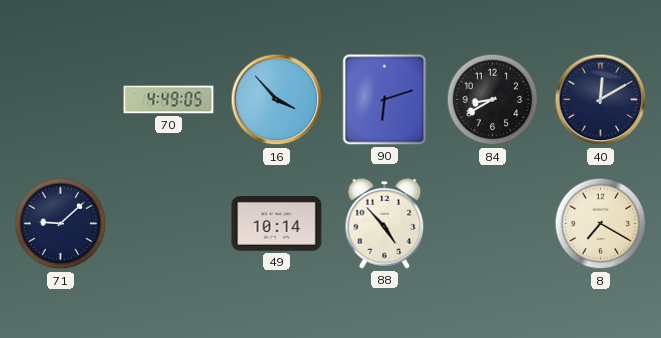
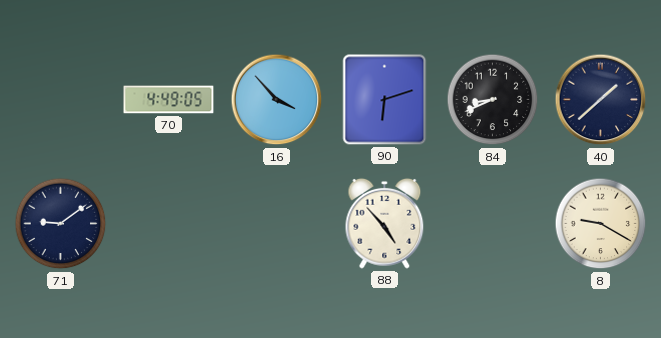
84: 8:40 -> 8:41 (493, 100)
40: 12:10 -> 1:38 (601, 100)
71: 9:08 -> 9:09 (61, 224)
49: 10:14 -> none (277, 224)
8: 7:20 -> 9:20 (601, 224)
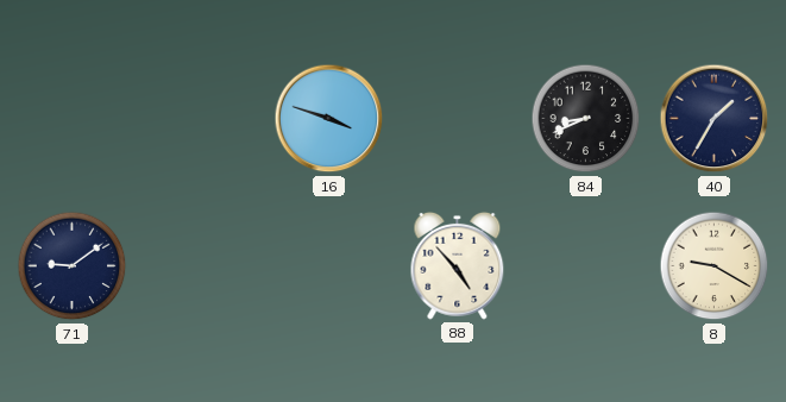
70: 4:49 -> none (169, 100)
16: 3:53 -> 3:48 (329, 119)
90: 6:12 -> none (385, 100)
40: 1:38 -> 1:35 (715, 119)
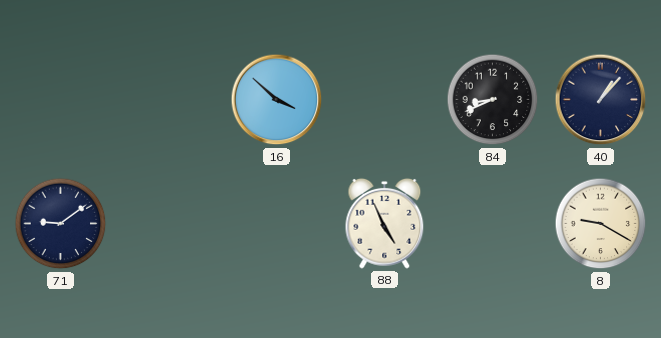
16: 3:48 -> 3:52 (277, 100)
40: 1:35 -> 1:07 (601, 100)
88: 4:53 -> 4:56 (385, 223)
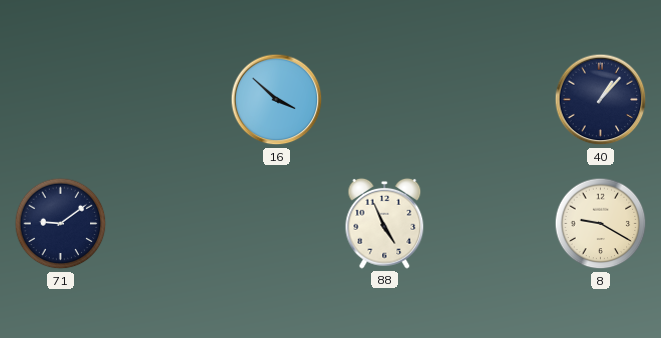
84: 8:41 -> none (493, 100)
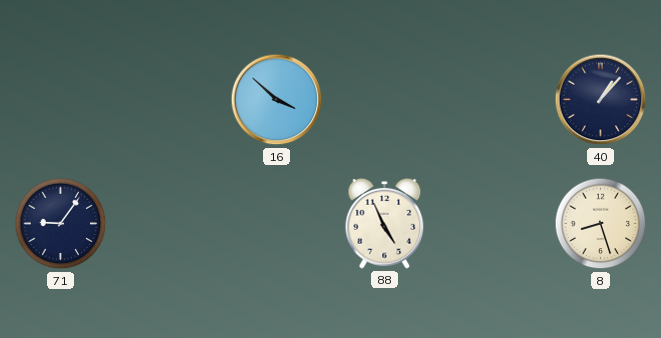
71: 9:09 -> 9:06 (61, 224)
8: 9:20 -> 8:27 (601, 224)
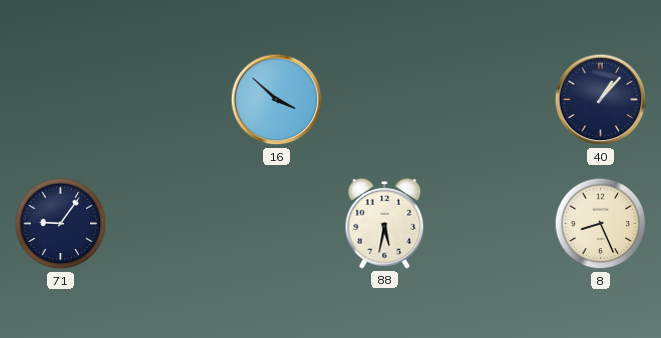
88: 4:56 -> 5:32 (385, 223)
8: 8:27 -> 8:26 (601, 224)
